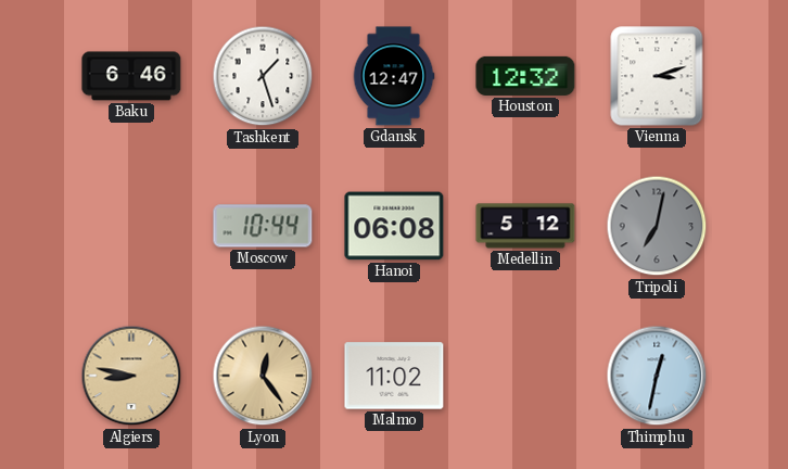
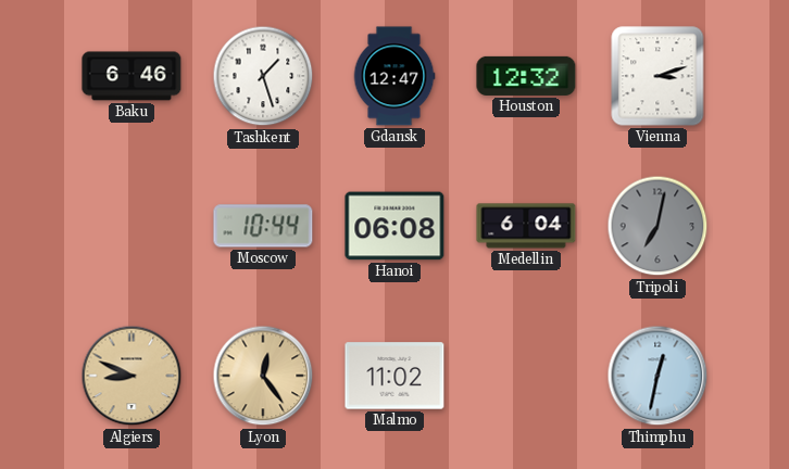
Medellin: 5:12 -> 6:04 (526, 226)
Algiers: 8:47 -> 8:49 (131, 376)
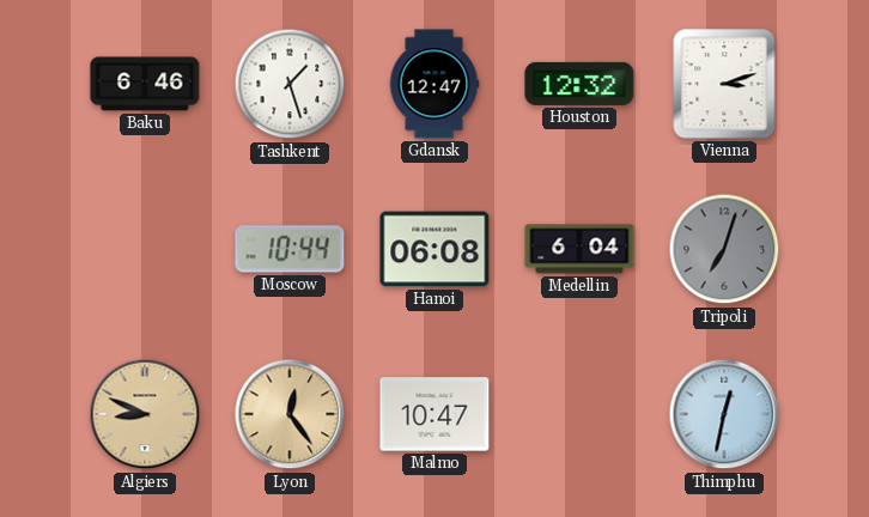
Tripoli: 7:02 -> 7:03 (724, 249)
Malmo: 11:02 -> 10:47 (434, 414)
